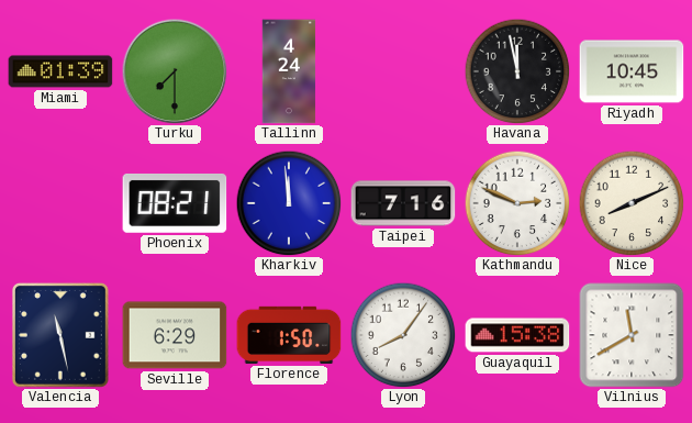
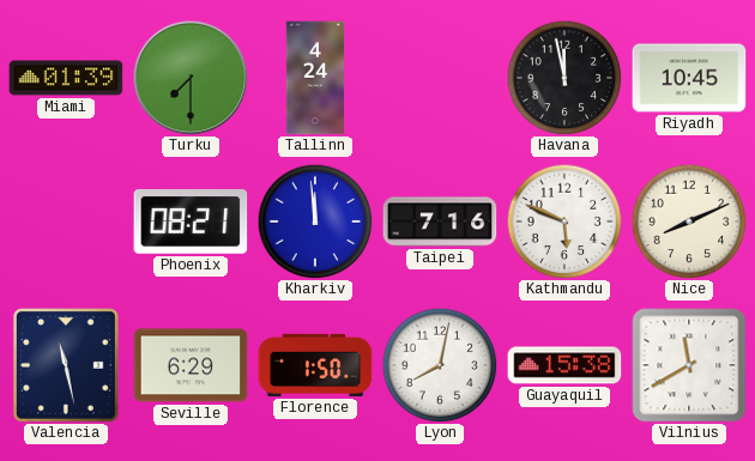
Kathmandu: 2:49 -> 5:49 (564, 222)
Lyon: 8:06 -> 8:02 (440, 365)
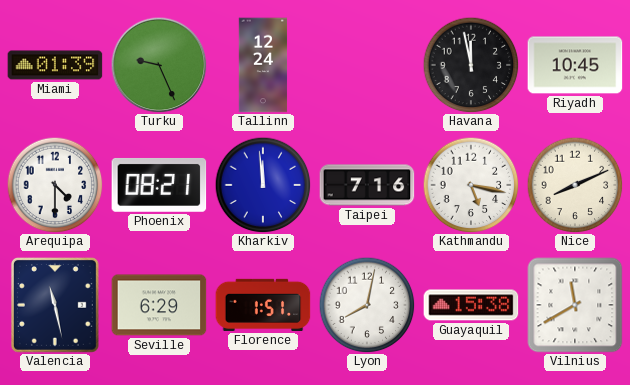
Turku: 7:30 -> 9:26 (159, 65)
Tallinn: 4:24 -> 12:24 (263, 65)
Arequipa: none -> 4:30 (55, 185)
Kathmandu: 5:49 -> 5:17 (471, 185)
Florence: 1:50 -> 1:51 (263, 305)
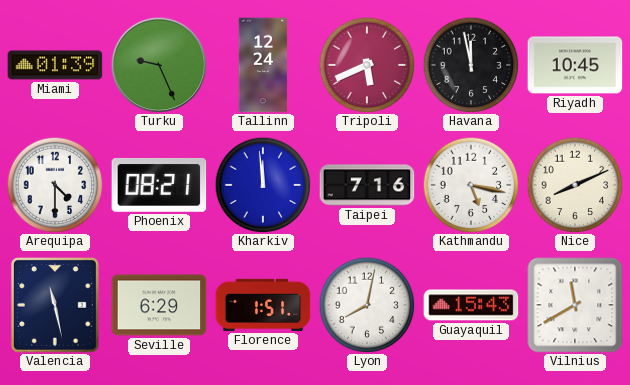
Tripoli: none -> 5:41 (367, 65)
Guayaquil: 15:38 -> 15:43 (471, 305)
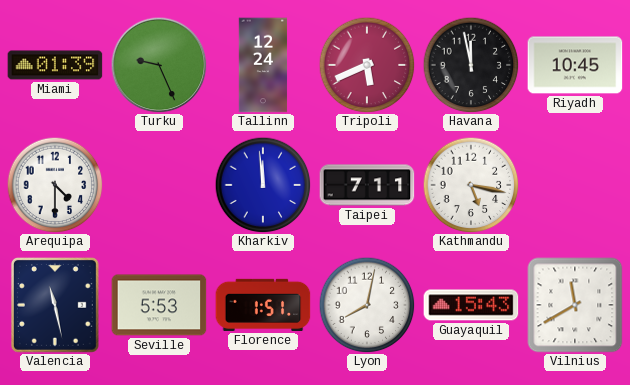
Phoenix: 08:21 -> none (159, 185)
Taipei: 7:16 -> 7:11 (367, 185)
Nice: 8:11 -> none (575, 185)
Seville: 6:29 -> 5:53 (159, 305)
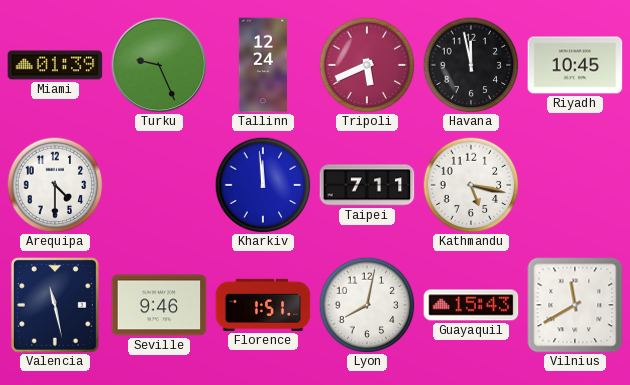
Seville: 5:53 -> 9:46 (159, 305)
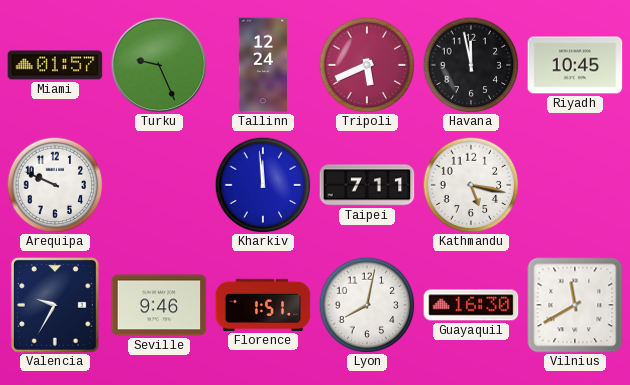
Miami: 01:39 -> 01:57 (55, 65)
Arequipa: 4:30 -> 9:49 (55, 185)
Valencia: 11:28 -> 9:35 (55, 305)
Guayaquil: 15:43 -> 16:30 (471, 305)
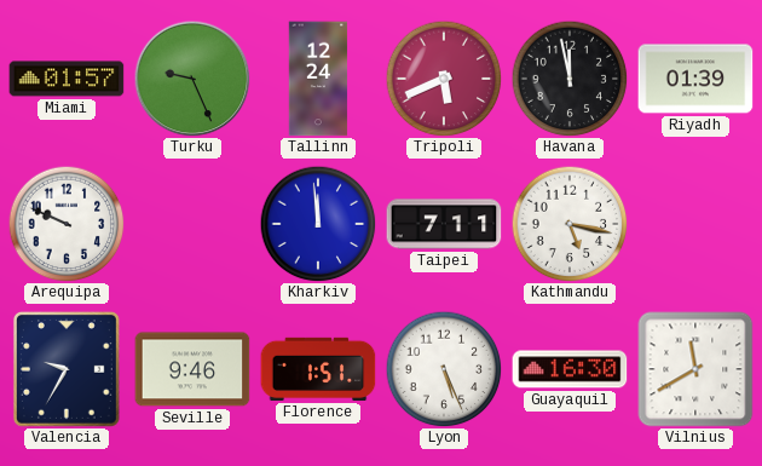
Riyadh: 10:45 -> 01:39 (695, 79)
Lyon: 8:02 -> 5:26 (444, 369)
